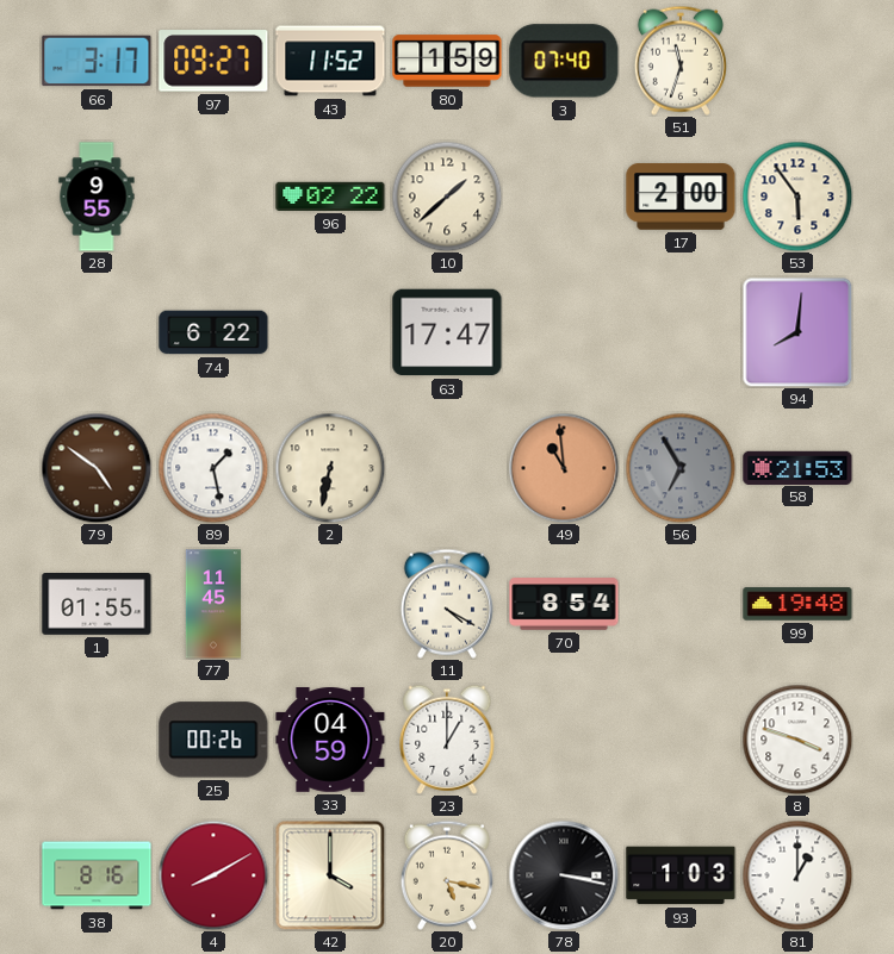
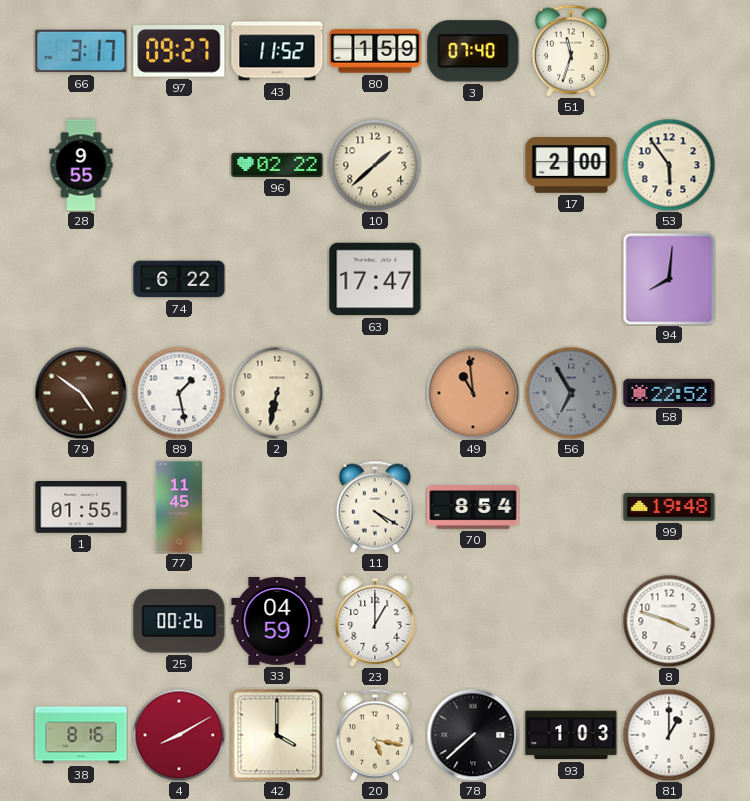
58: 21:53 -> 22:52 (669, 392)
78: 3:17 -> 7:38 (473, 735)
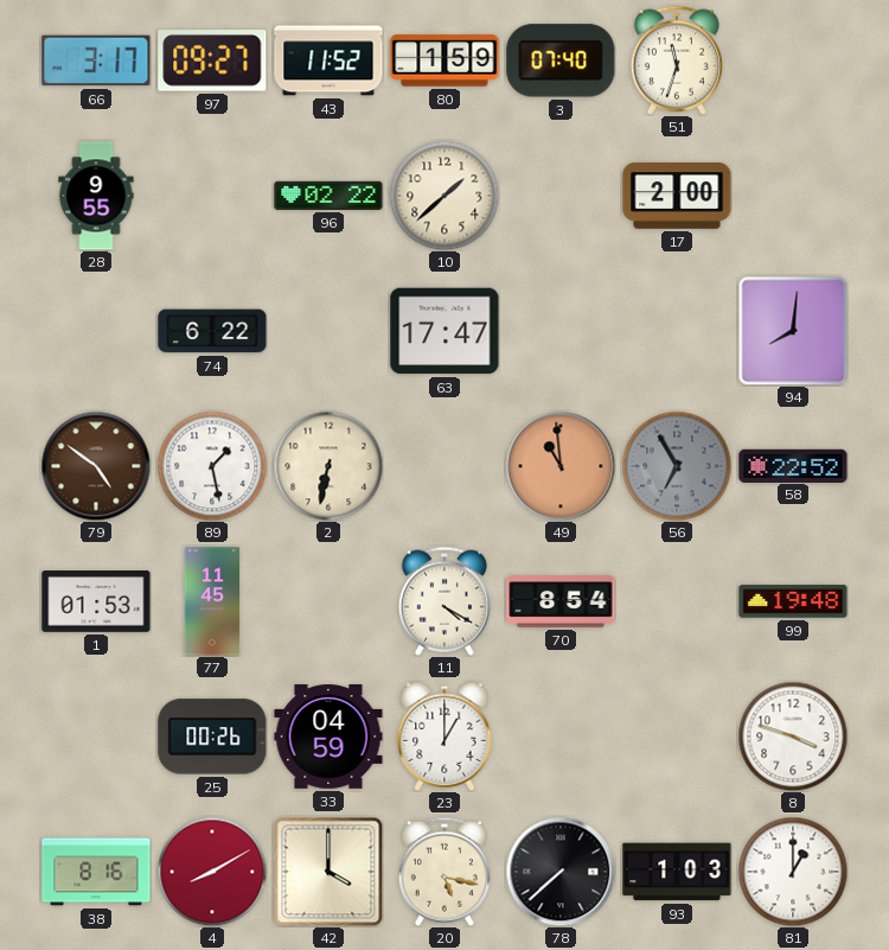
53: 5:54 -> none (669, 165)
1: 01:55 -> 01:53 (96, 602)
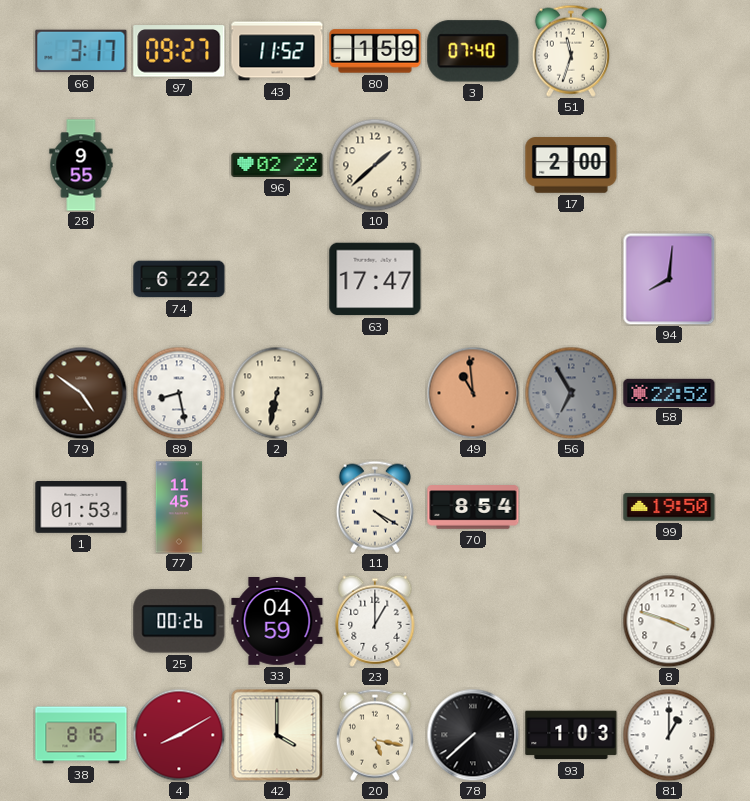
89: 1:28 -> 8:28 (179, 393)
99: 19:48 -> 19:50 (669, 507)
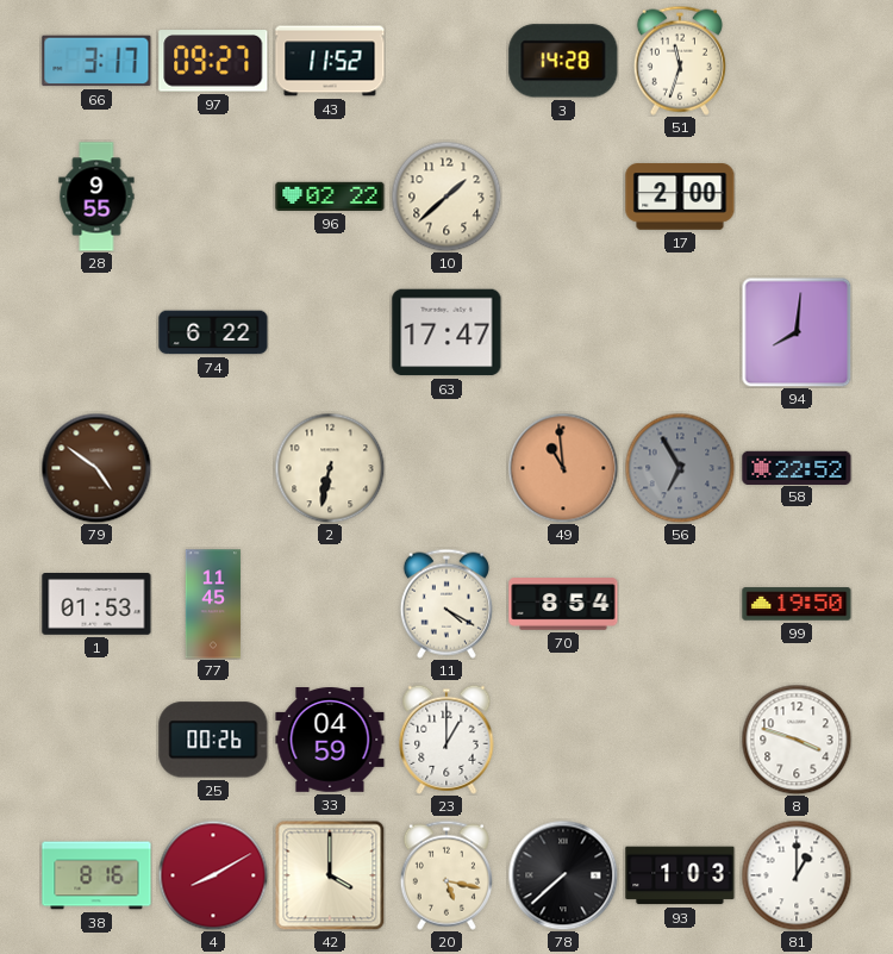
80: 1:59 -> none (375, 51)
3: 07:40 -> 14:28 (563, 61)
89: 8:28 -> none (179, 393)
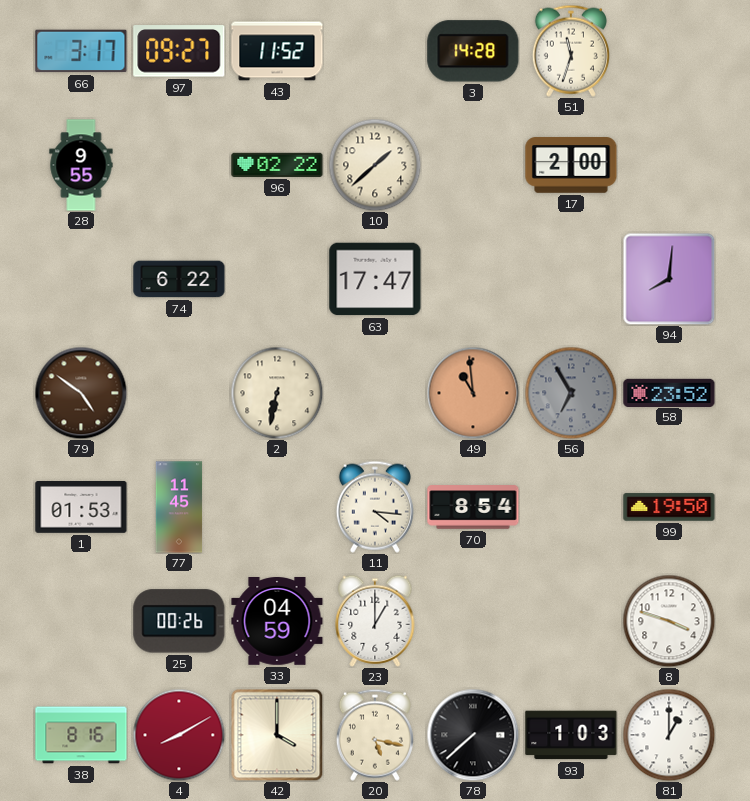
58: 22:52 -> 23:52 (669, 392)
11: 4:20 -> 4:16 (375, 507)
